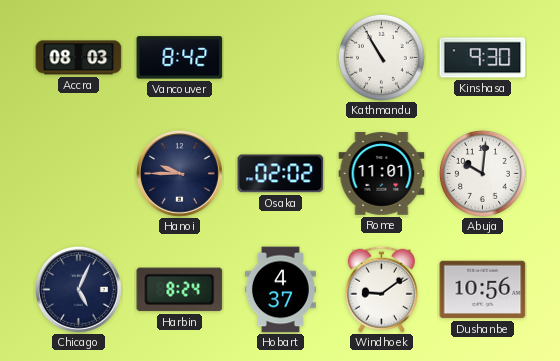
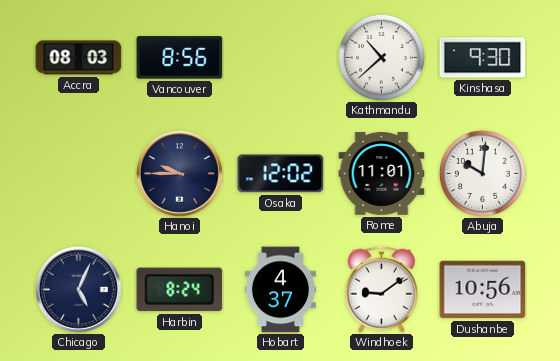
Vancouver: 8:42 -> 8:56 (180, 58)
Kathmandu: 10:55 -> 10:38 (381, 57)
Osaka: 02:02 -> 12:02 (281, 174)
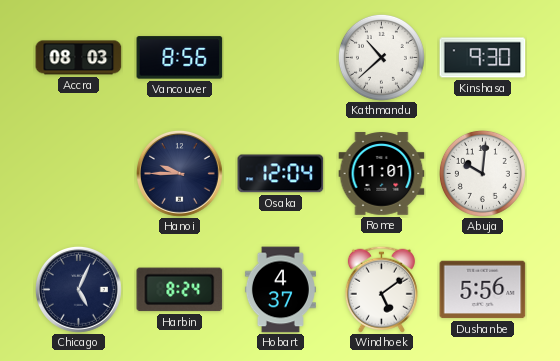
Osaka: 12:02 -> 12:04 (281, 174)
Windhoek: 9:09 -> 5:09 (381, 289)
Dushanbe: 10:56 -> 5:56 (483, 290)
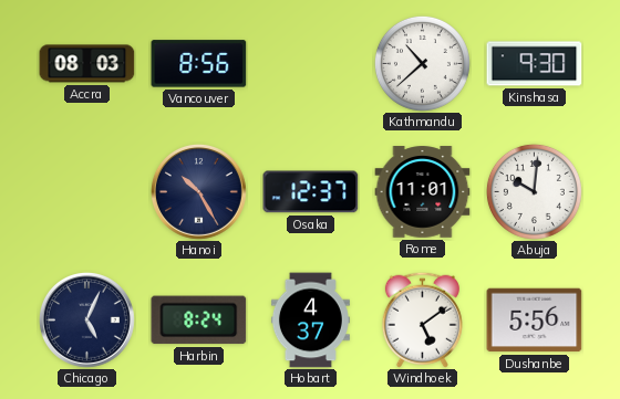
Hanoi: 9:45 -> 10:25 (198, 191)
Osaka: 12:04 -> 12:37 (311, 192)
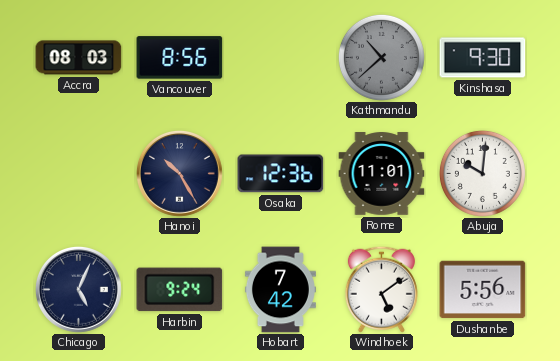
Kathmandu dial: white -> grey (381, 57)
Osaka: 12:37 -> 12:36 (281, 174)
Harbin: 8:24 -> 9:24 (180, 290)
Hobart: 4:37 -> 7:42 (280, 290)
